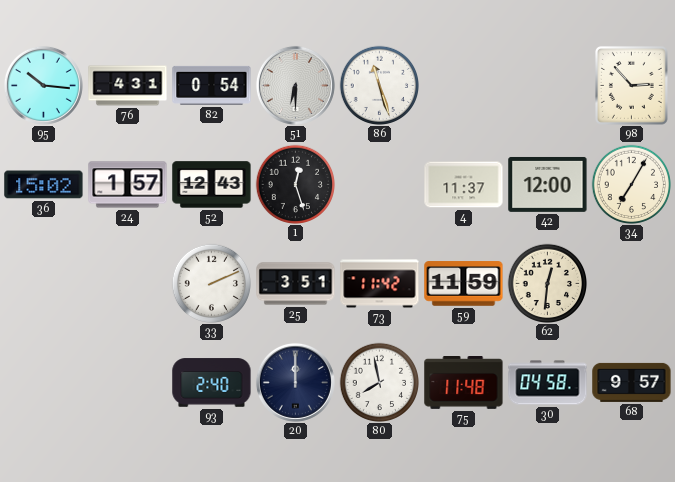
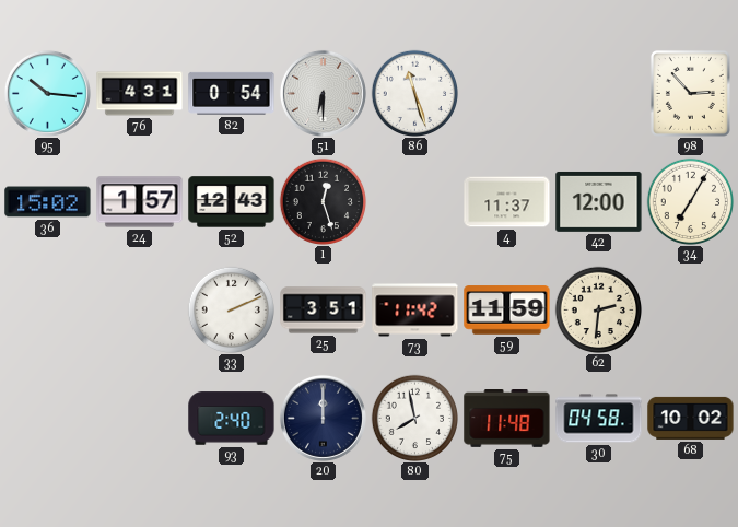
62: 12:31 -> 2:31 (598, 309)
68: 9:57 -> 10:02 (691, 418)
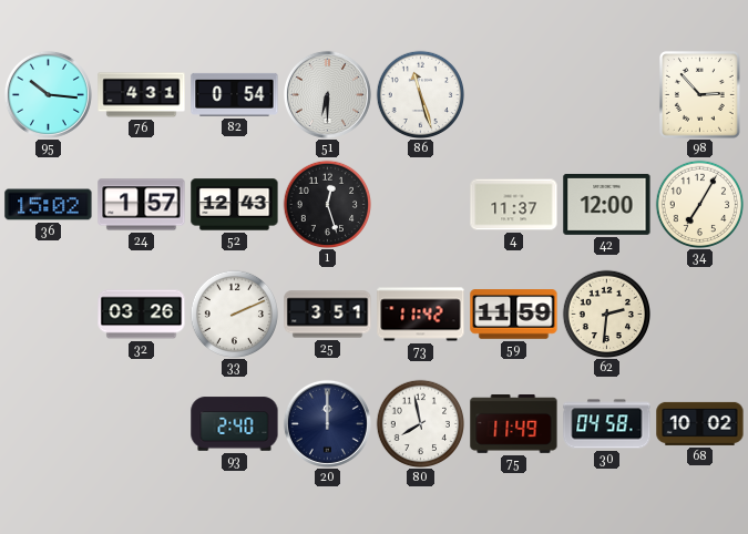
32: none -> 03:26 (142, 315)
75: 11:48 -> 11:49 (514, 424)
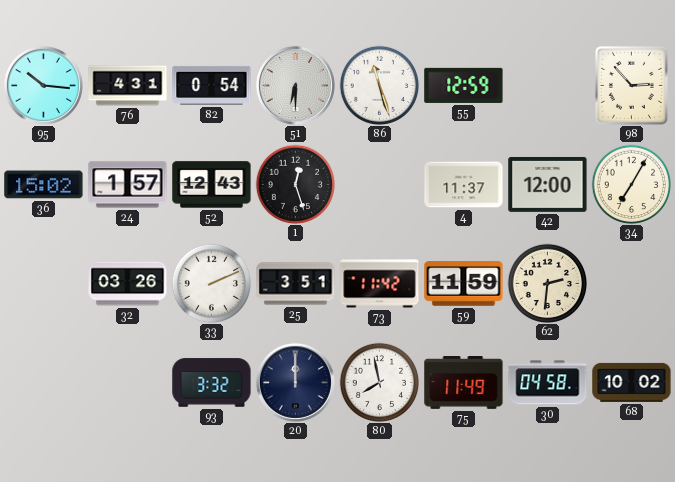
55: none -> 12:59 (464, 85)
93: 2:40 -> 3:32 (212, 383)
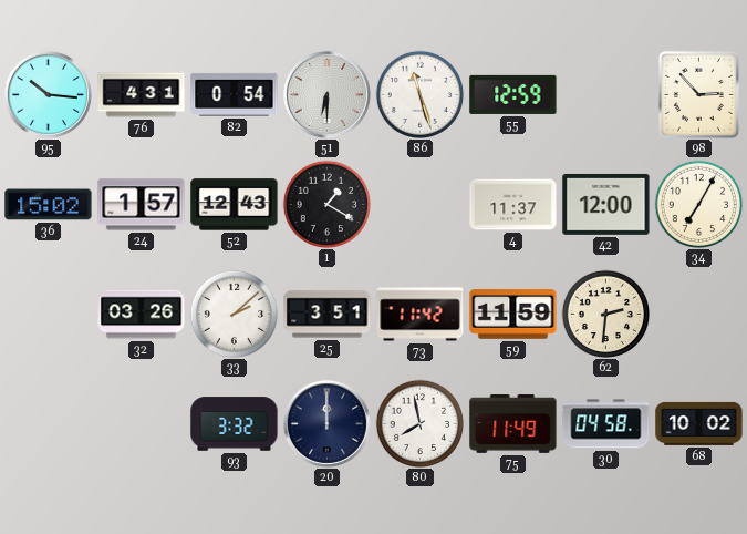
1: 12:27 -> 1:20 (326, 204)
33: 2:11 -> 2:08 (234, 314)
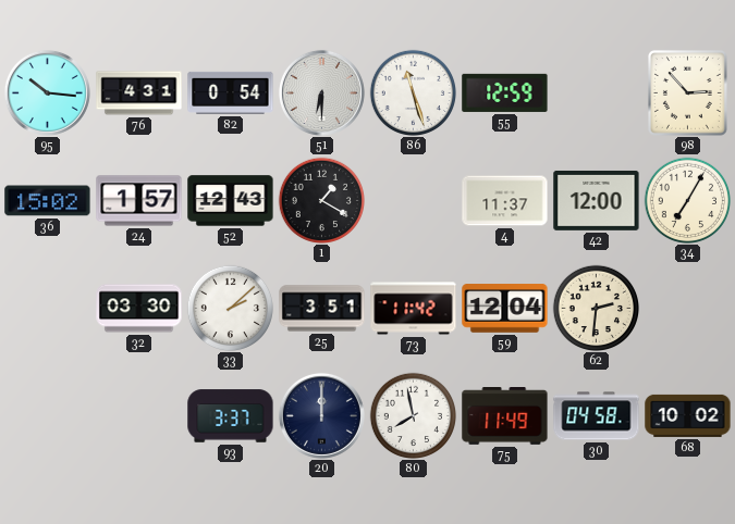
32: 03:26 -> 03:30 (139, 309)
59: 11:59 -> 12:04 (505, 309)
93: 3:32 -> 3:37 (231, 416)
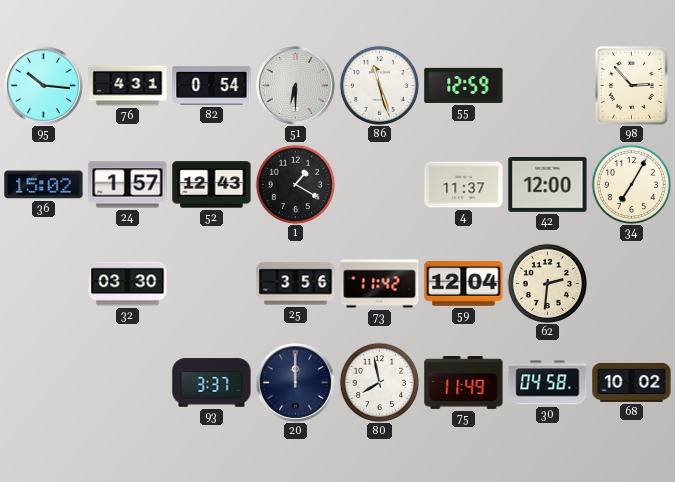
33: 2:08 -> none (230, 308)
25: 3:51 -> 3:56 (296, 284)
